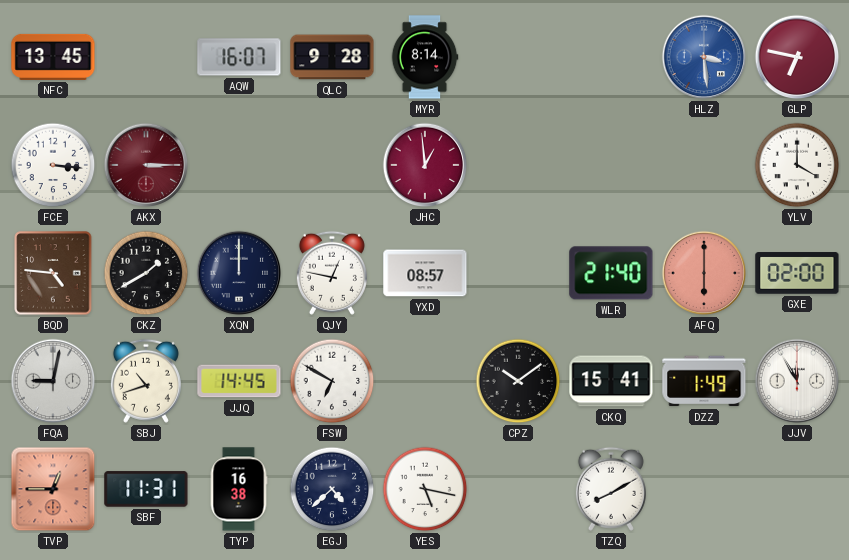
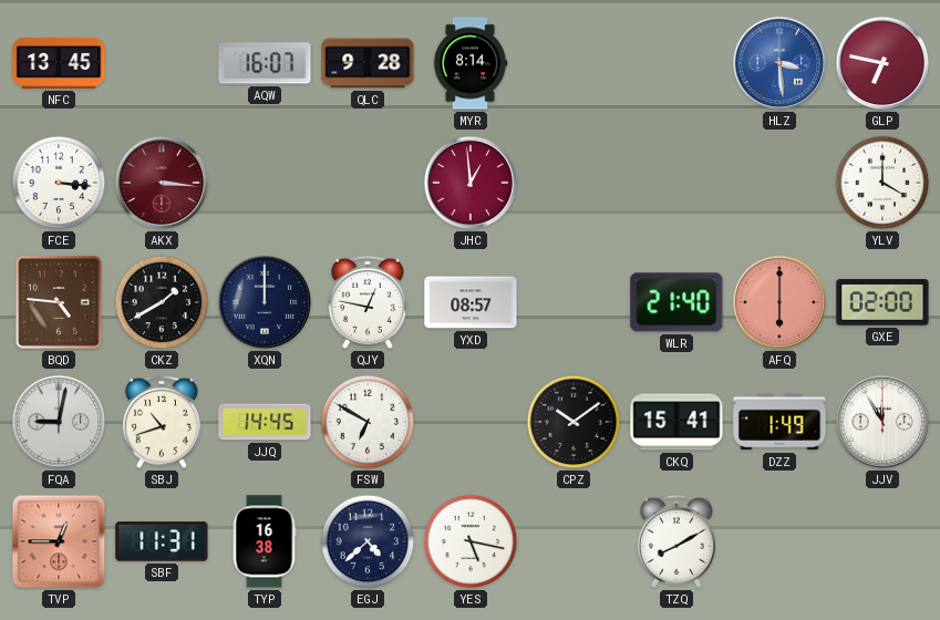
AKX: 3:15 -> 3:16 (162, 183)
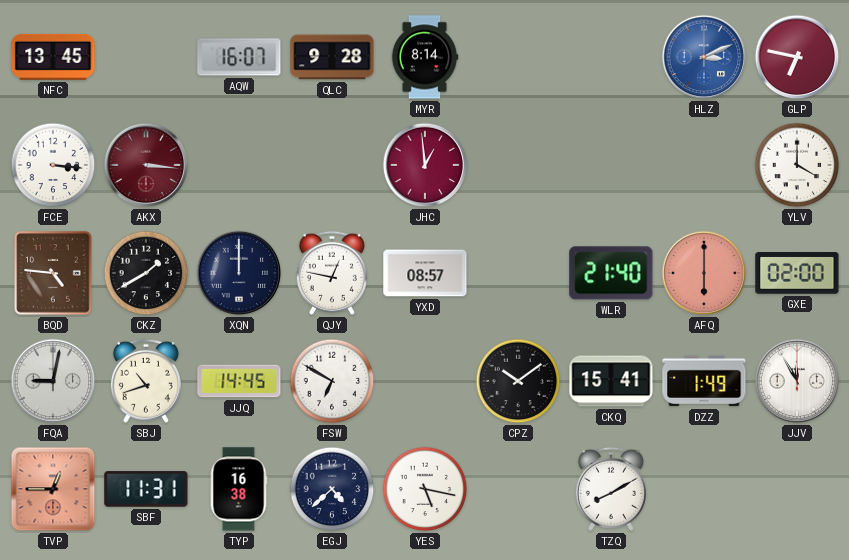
HLZ: 3:29 -> 3:11 (704, 57)
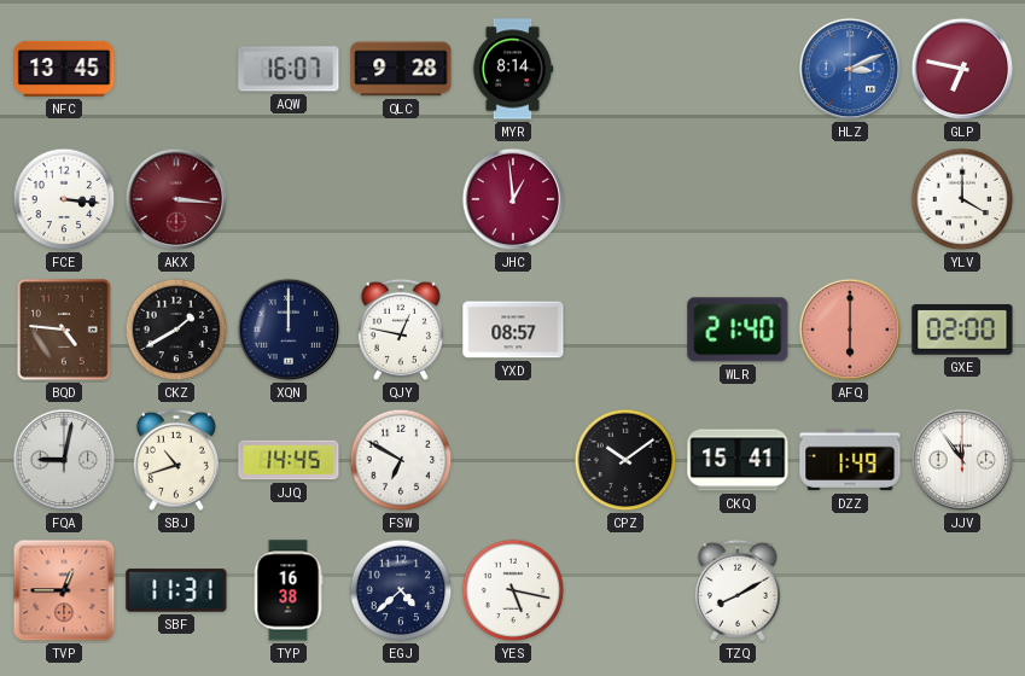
JJV: 11:55 -> 11:54 (962, 460)
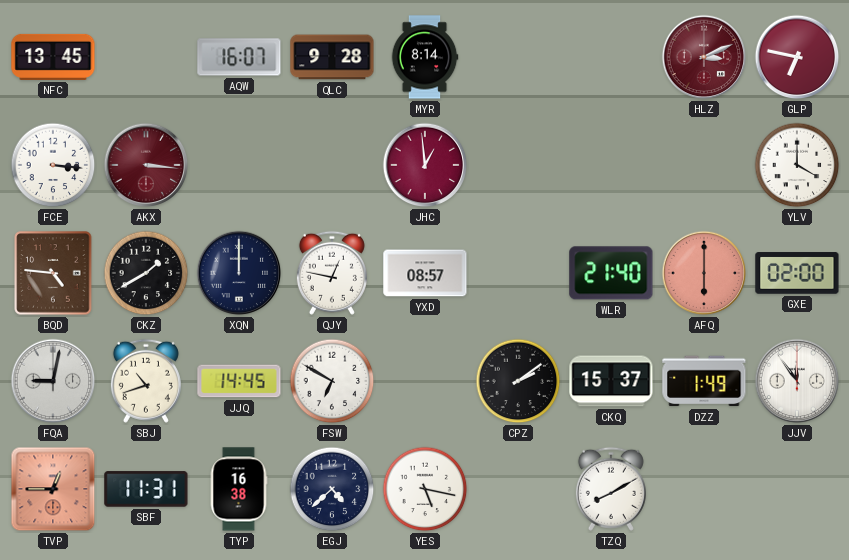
HLZ dial: blue -> burgundy (704, 57)
CPZ: 10:09 -> 2:09 (518, 381)
CKQ: 15:41 -> 15:37 (611, 381)
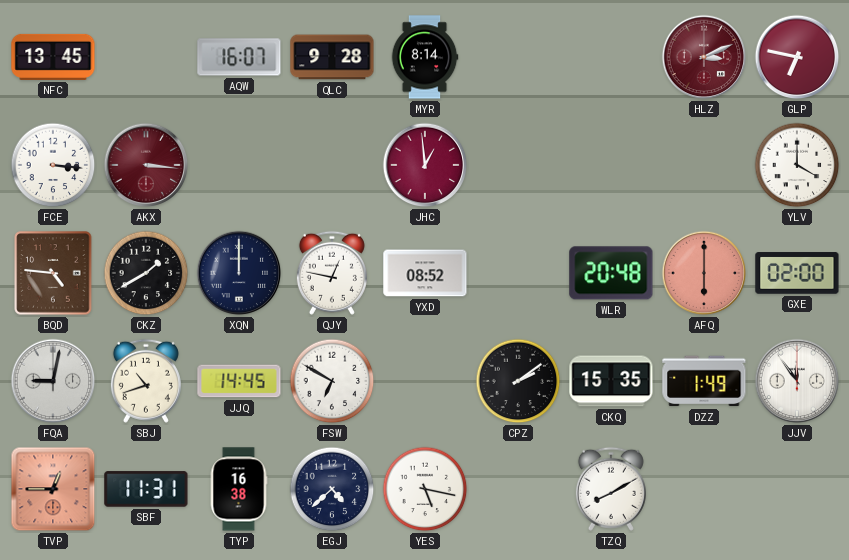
YXD: 08:57 -> 08:52 (425, 273)
WLR: 21:40 -> 20:48 (611, 273)
CKQ: 15:37 -> 15:35 (611, 381)
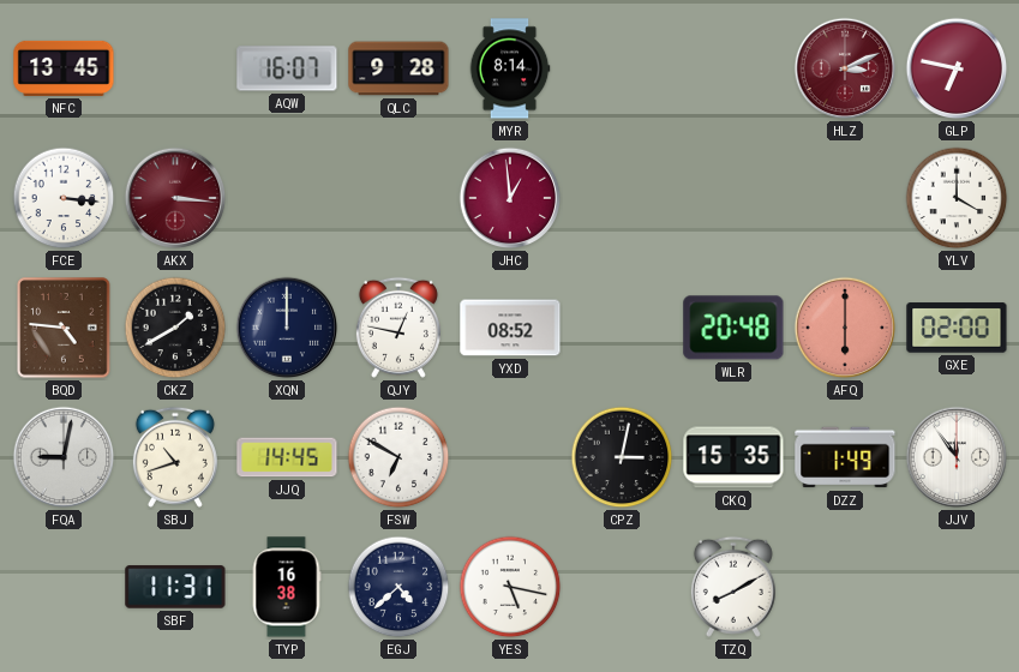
CPZ: 2:09 -> 3:02 (622, 457)
TVP: 12:45 -> none (53, 489)
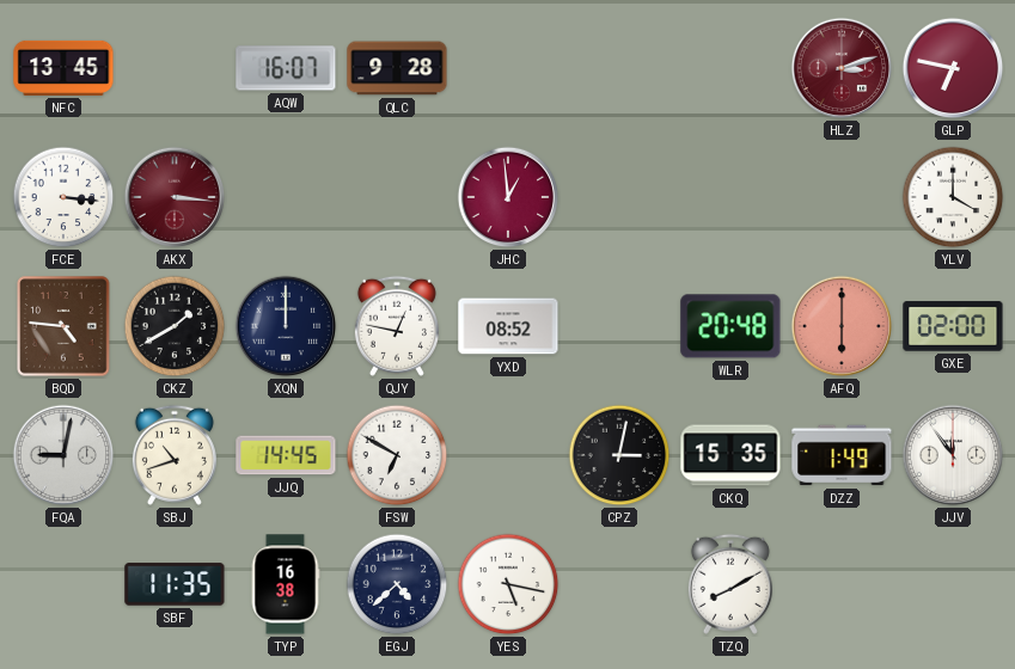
MYR: 8:14 -> none (510, 68)
HLZ: 3:11 -> 3:12 (842, 68)
SBF: 11:31 -> 11:35 (175, 584)
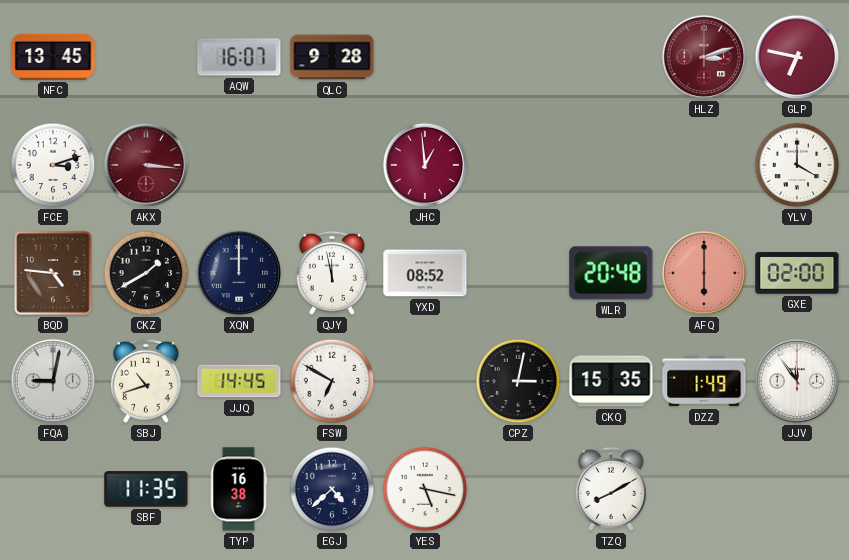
FCE: 3:16 -> 3:12 (53, 165)
QJY: 12:47 -> 11:58 (332, 273)
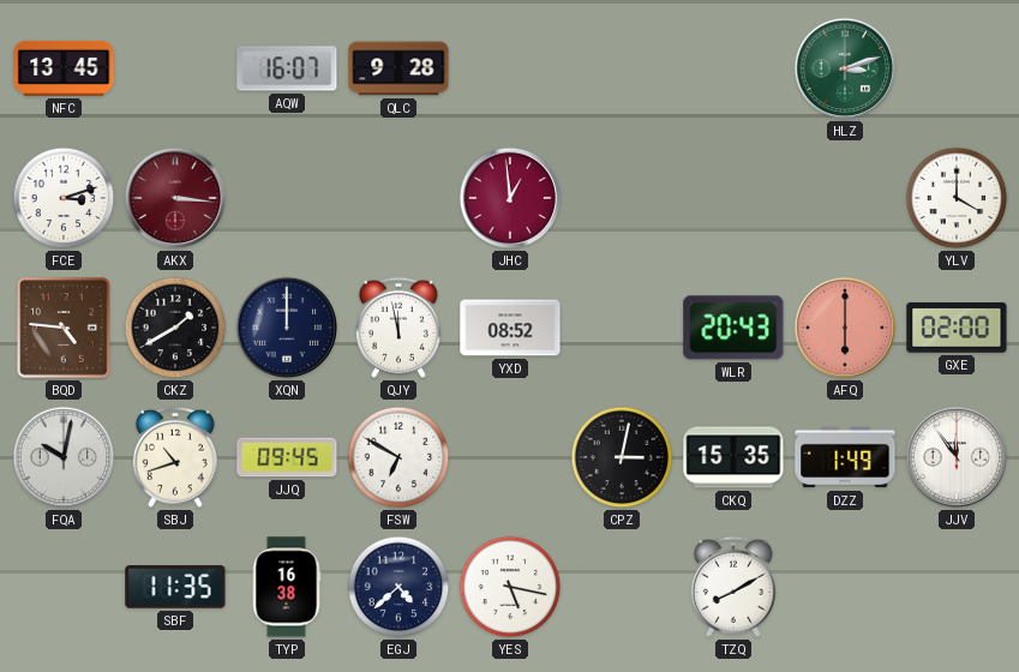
HLZ dial: burgundy -> green (845, 68)
GLP: 6:47 -> none (797, 57)
WLR: 20:48 -> 20:43 (733, 328)
FQA: 9:02 -> 10:02 (64, 457)
JJQ: 14:45 -> 09:45 (287, 457)
